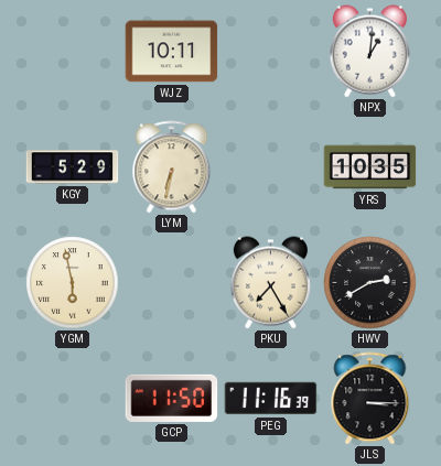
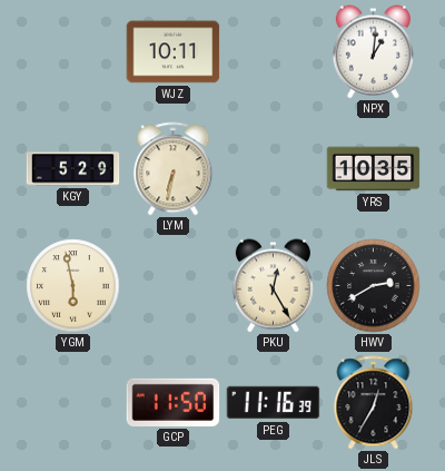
PKU: 7:25 -> 12:25 (273, 286)
JLS: 3:15 -> 12:35 (374, 403)
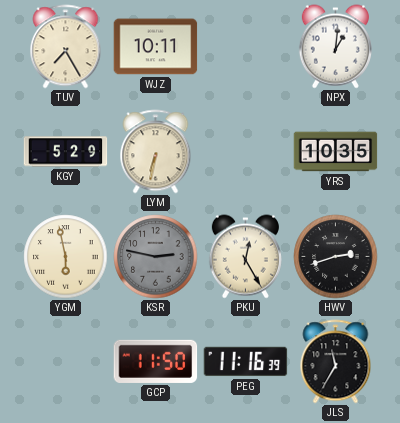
TUV: none -> 7:25 (66, 47)
KSR: none -> 2:47 (156, 257)
HWV: 2:40 -> 2:42 (336, 257)
JLS: 12:35 -> 11:35 (336, 362)
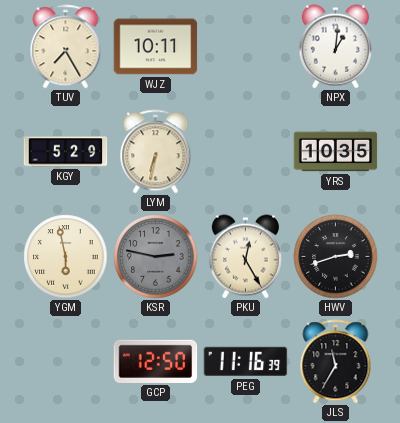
GCP: 11:50 -> 12:50 (156, 361)
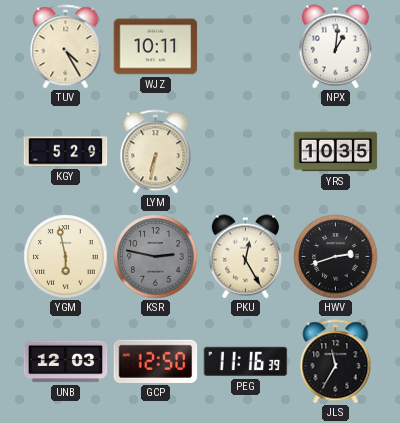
TUV: 7:25 -> 4:25 (66, 47)
UNB: none -> 12:03 (66, 362)
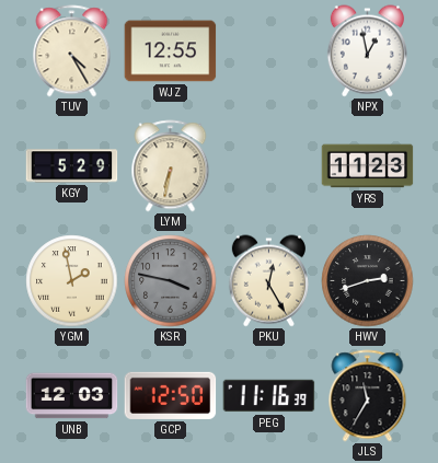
WJZ: 10:11 -> 12:55 (171, 51)
NPX: 1:01 -> 12:58 (367, 51)
YRS: 10:35 -> 11:23 (368, 166)
YGM: 5:58 -> 1:58 (72, 281)
KSR: 2:47 -> 3:47 (171, 281)
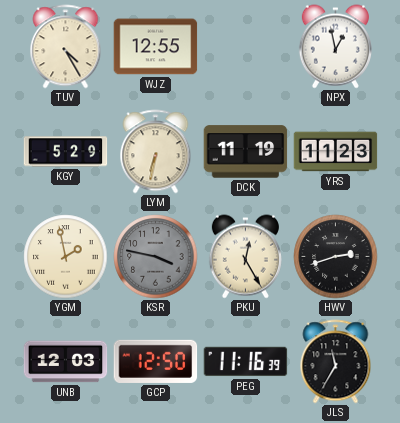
DCK: none -> 11:19 (246, 152)
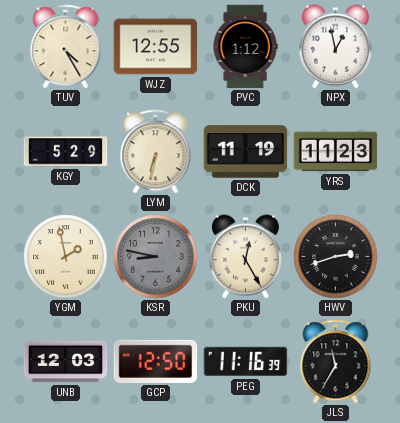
PVC: none -> 1:12 (245, 47)
KSR: 3:47 -> 8:47 (156, 257)
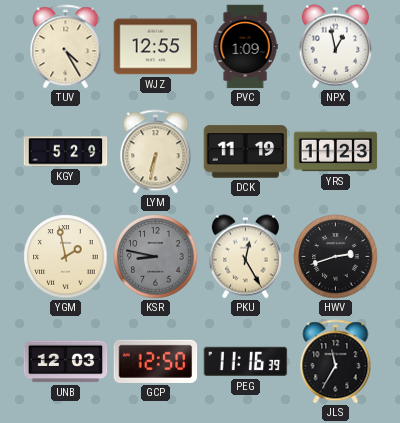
PVC: 1:12 -> 1:09 (245, 47)
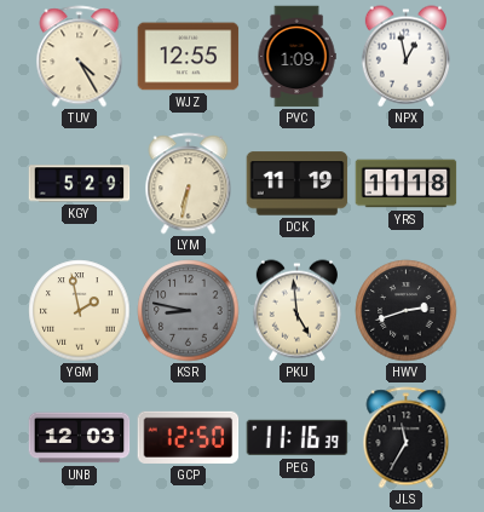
YRS: 11:23 -> 11:18 (407, 184)
PKU: 12:25 -> 4:59 (296, 311)
